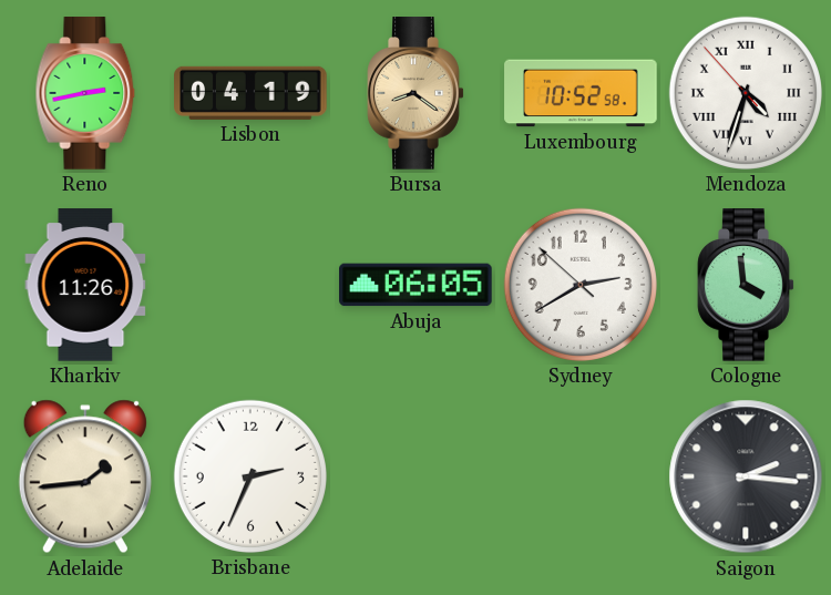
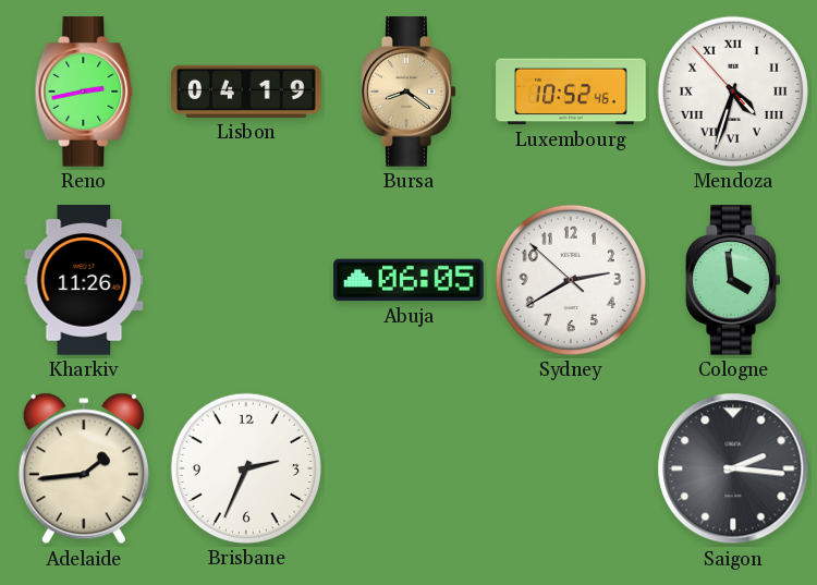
Luxembourg: 10:52:58 -> 10:52:46 (571, 92)
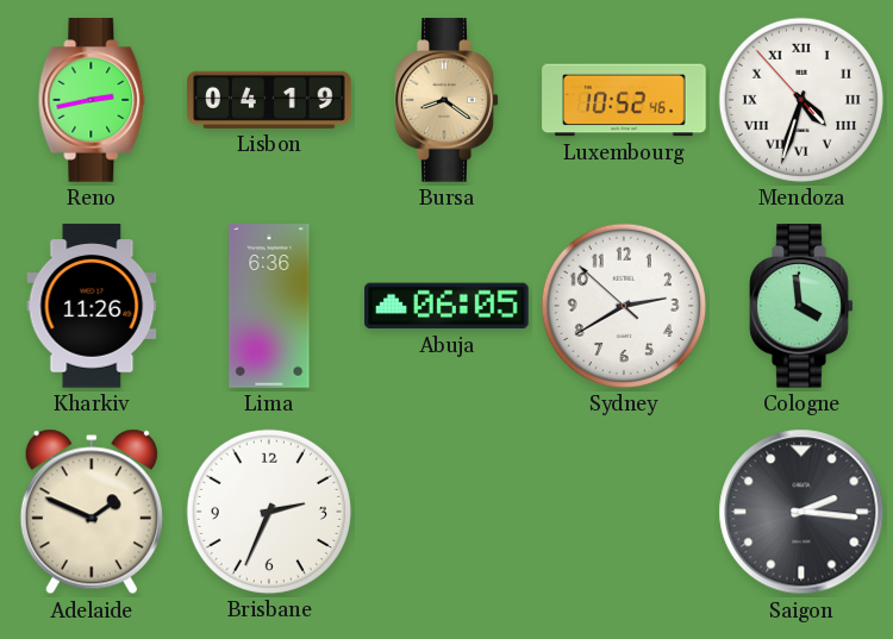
Lima: none -> 6:36 (269, 306)
Adelaide: 1:44 -> 1:49 (92, 512)
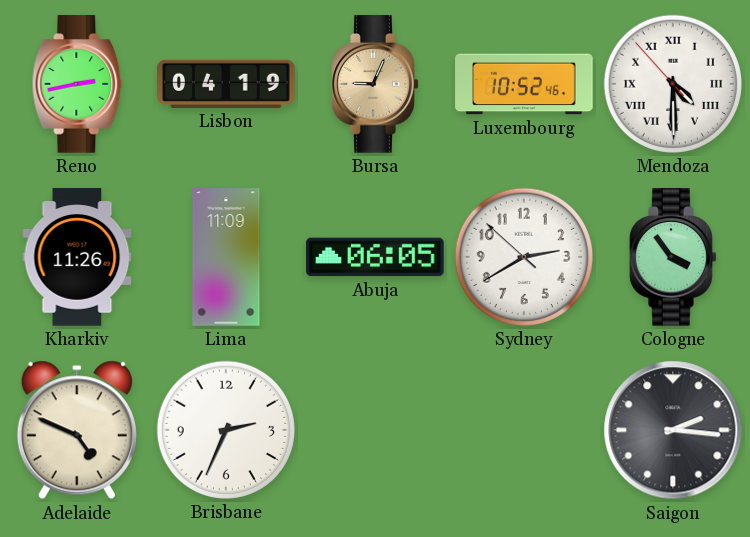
Bursa: 8:21 -> 9:04 (375, 84)
Mendoza: 4:32 -> 4:29 (673, 84)
Lima: 6:36 -> 11:09 (226, 257)
Cologne: 3:59 -> 3:54 (673, 257)
Adelaide: 1:49 -> 4:49 (77, 430)
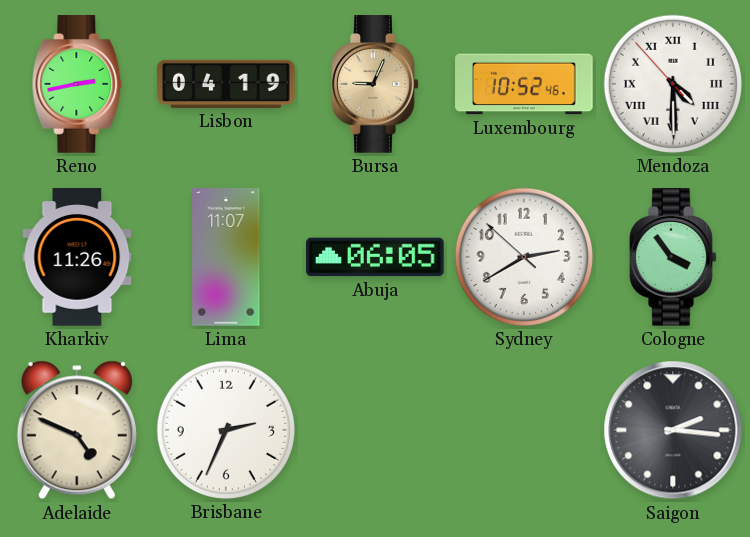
Lima: 11:09 -> 11:07 (226, 257)
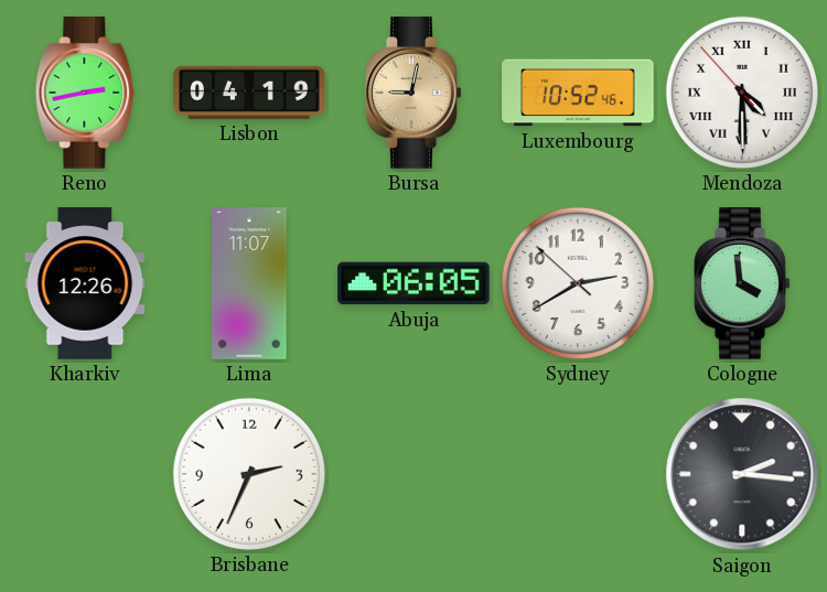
Bursa: 9:04 -> 9:02 (413, 93)
Kharkiv: 11:26 -> 12:26 (85, 283)
Cologne: 3:54 -> 3:59 (742, 283)
Adelaide: 4:49 -> none (77, 430)
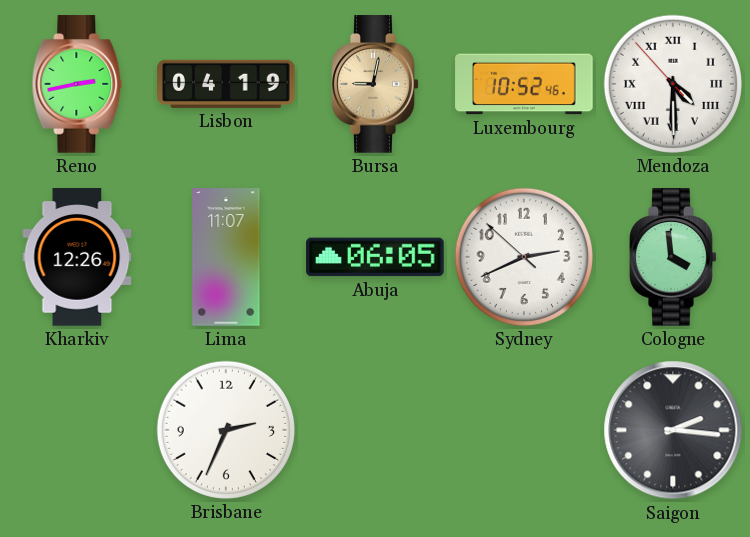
Sydney: 2:39 -> 2:40 (524, 257)
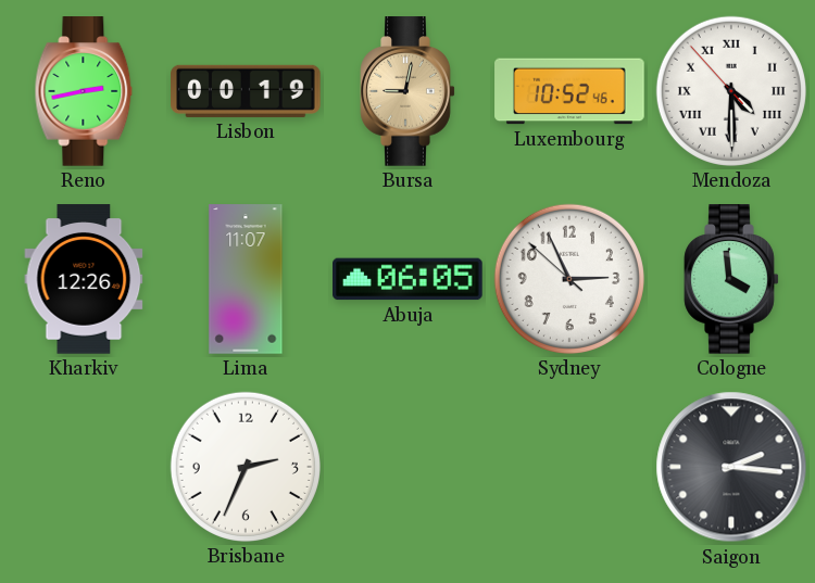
Lisbon: 04:19 -> 00:19 (246, 91)
Sydney: 2:40 -> 2:55 (569, 279)
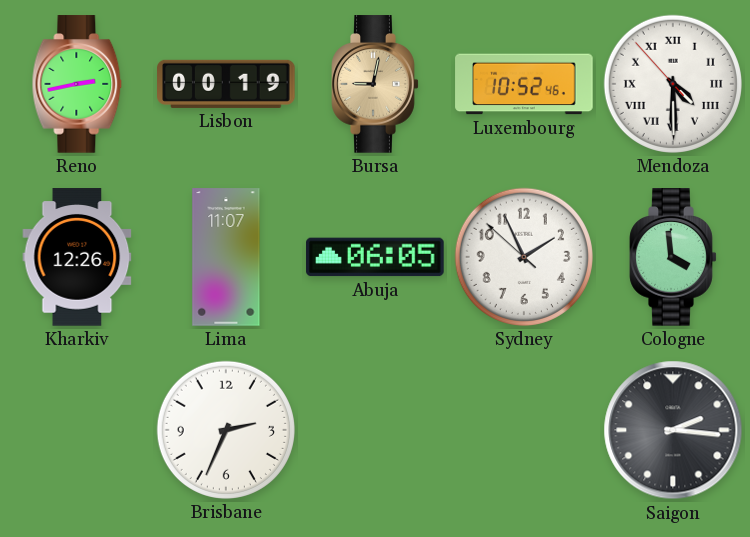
Sydney: 2:55 -> 1:55 (524, 257)
